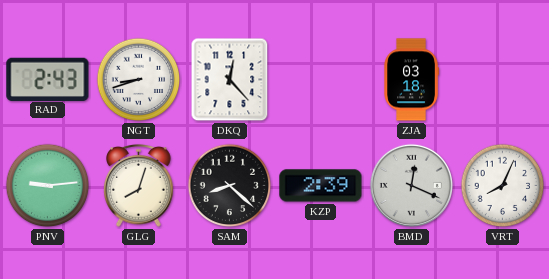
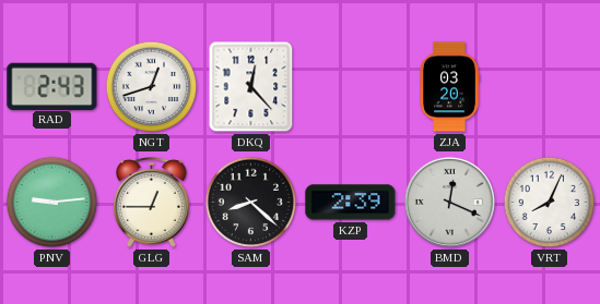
NGT: 8:42 -> 12:42 (152, 87)
ZJA: 03:18 -> 03:20 (449, 87)
GLG: 8:03 -> 12:45 (152, 203)
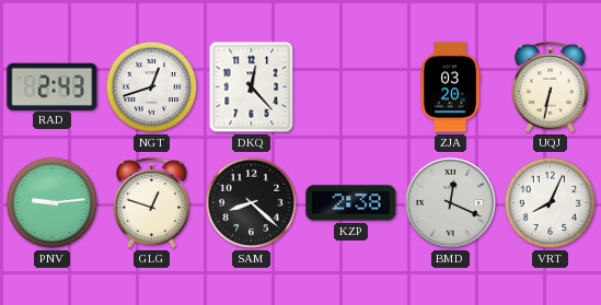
UQJ: none -> 6:32 (551, 87)
GLG: 12:45 -> 12:48 (152, 203)
KZP: 2:39 -> 2:38 (351, 203)
